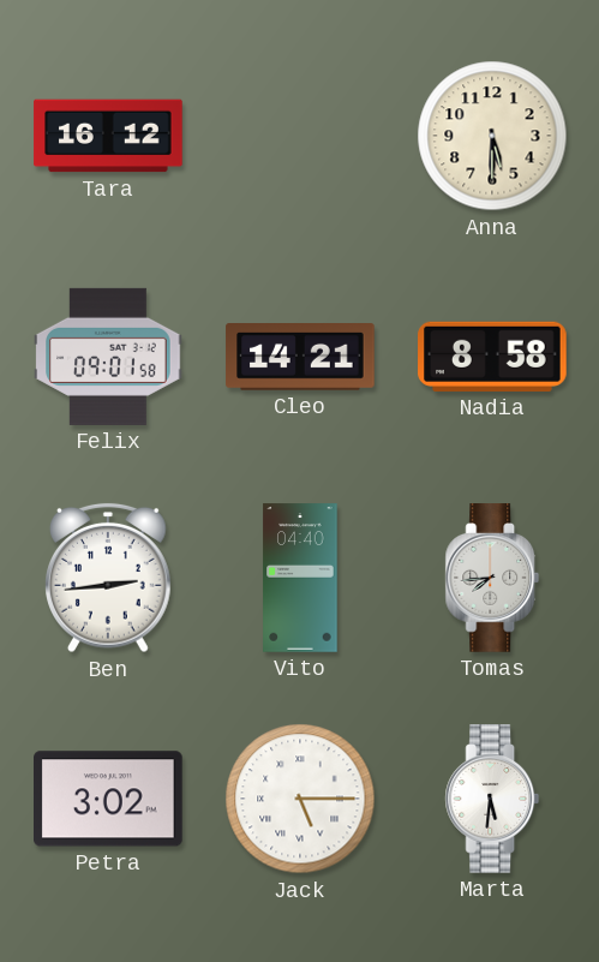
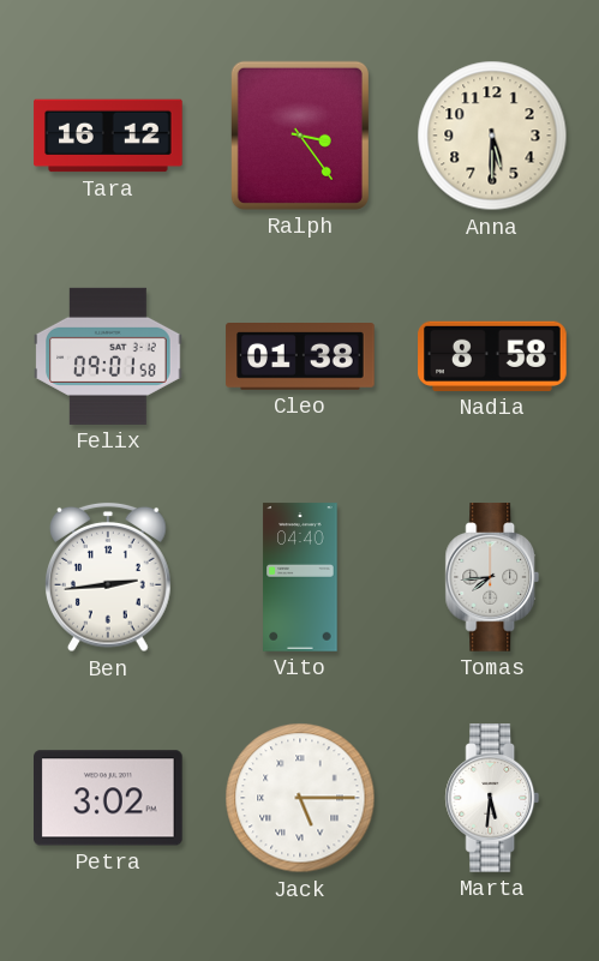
Ralph: none -> 3:24 (300, 136)
Cleo: 14:21 -> 01:38 (300, 358)
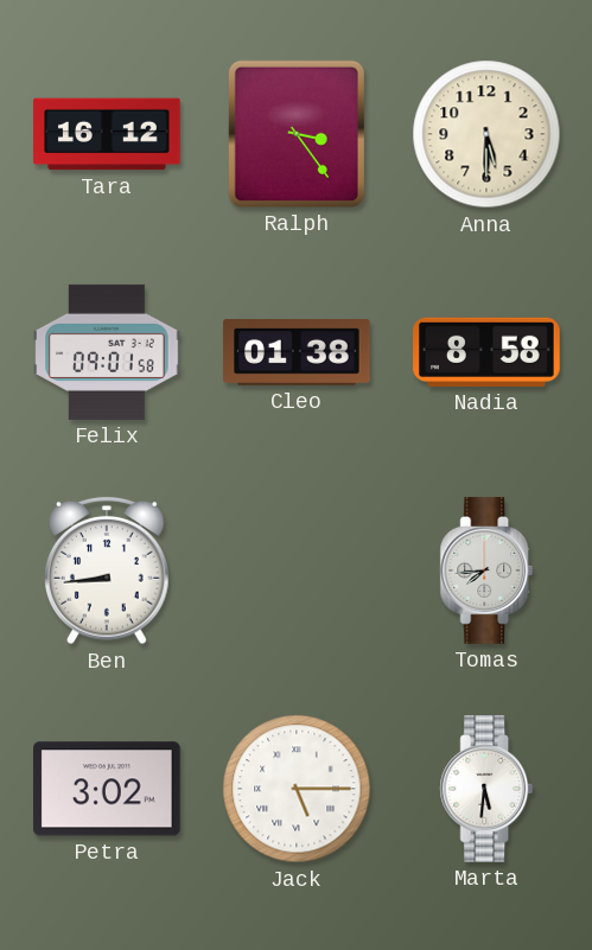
Ben: 2:44 -> 8:44 (108, 570)
Vito: 04:40 -> none (300, 577)
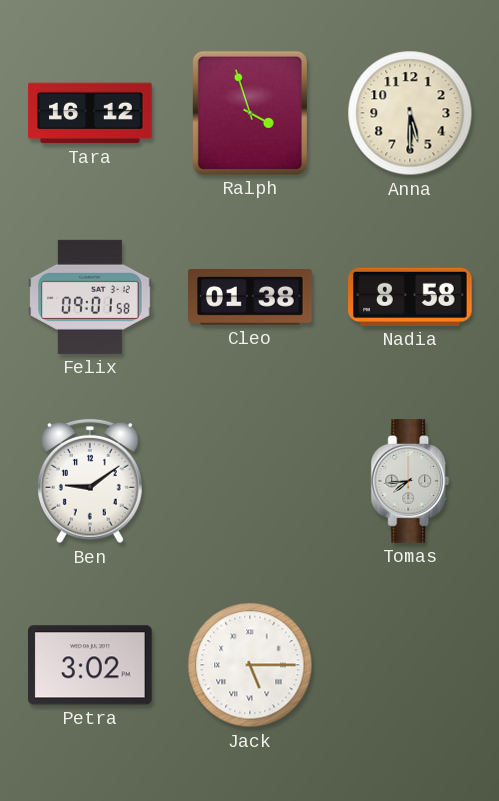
Ralph: 3:24 -> 3:57 (250, 113)
Ben: 8:44 -> 9:09 (91, 481)
Marta: 5:31 -> none (486, 789)
